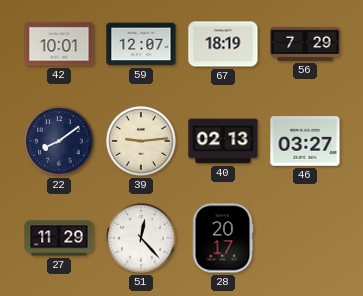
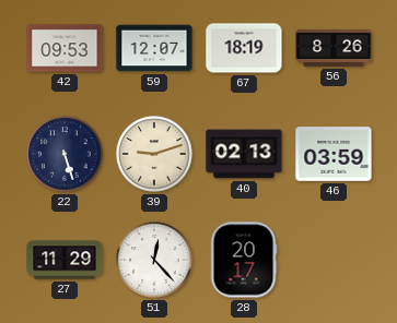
42: 10:01 -> 09:53 (65, 48)
56: 7:29 -> 8:26 (334, 48)
22: 8:09 -> 5:27 (65, 154)
39: 9:14 -> 9:12 (154, 154)
46: 03:27 -> 03:59 (334, 154)
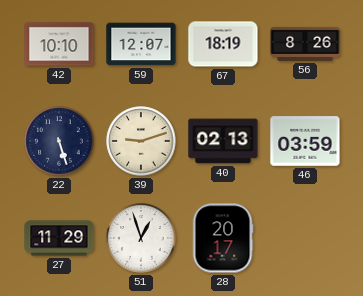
42: 09:53 -> 10:10 (59, 44)
51: 12:23 -> 12:57 (141, 238)
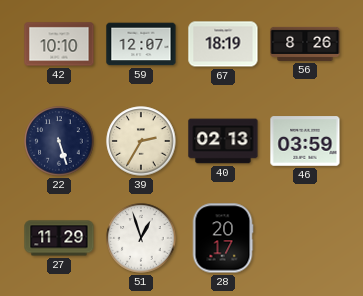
39: 9:12 -> 2:35 (141, 141)
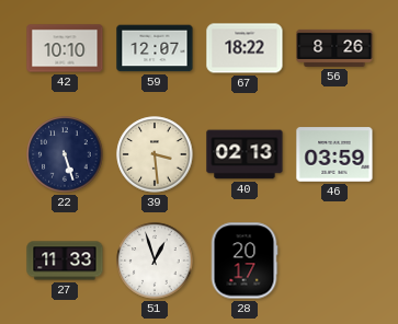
67: 18:19 -> 18:22 (245, 48)
39: 2:35 -> 3:29 (155, 154)
27: 11:29 -> 11:33 (65, 261)
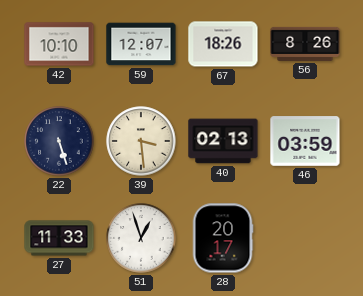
67: 18:22 -> 18:26 (223, 44)
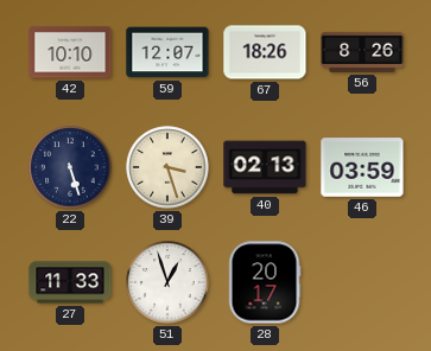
39: 3:29 -> 3:27 (167, 167)
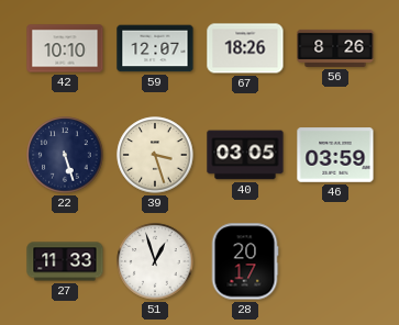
40: 02:13 -> 03:05 (245, 155)
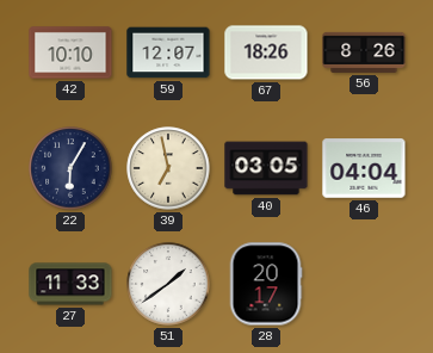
22: 5:27 -> 6:05 (70, 168)
39: 3:27 -> 6:58 (168, 168)
46: 03:59 -> 04:04 (364, 168)
51: 12:57 -> 1:39 (168, 284)
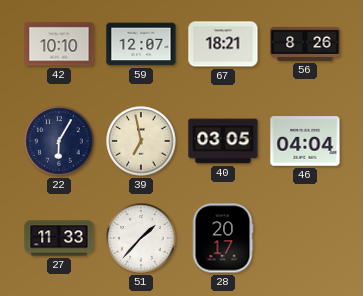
67: 18:26 -> 18:21 (223, 44)
51: 1:39 -> 1:37 (141, 238)
